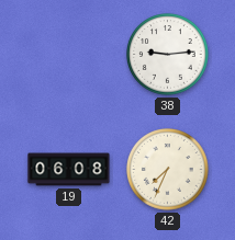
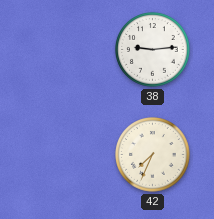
19: 06:08 -> none (69, 170)
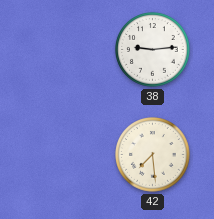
42: 7:34 -> 7:29 (153, 155)
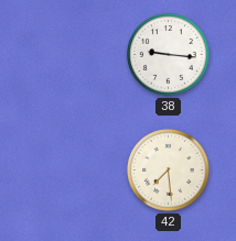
38: 9:14 -> 9:16 (169, 55)
